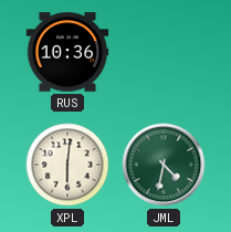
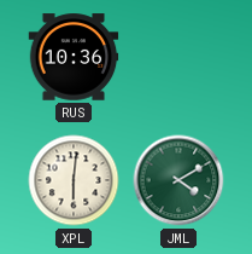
JML: 4:32 -> 4:10 (178, 180)
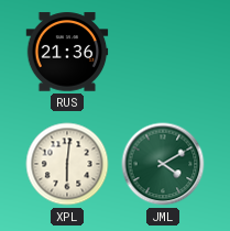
RUS: 10:36 -> 21:36 (67, 52)
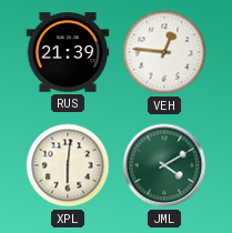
RUS: 21:36 -> 21:39 (68, 52)
VEH: none -> 12:46 (164, 52)
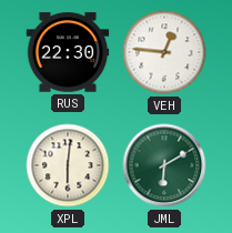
RUS: 21:39 -> 22:30 (68, 52)
JML: 4:10 -> 6:10 (164, 165)
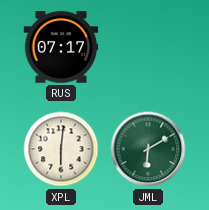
RUS: 22:30 -> 07:17 (61, 47)
VEH: 12:46 -> none (164, 52)
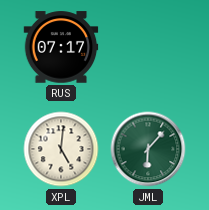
XPL: 6:01 -> 5:01 (61, 149)
JML: 6:10 -> 6:07 (148, 149)
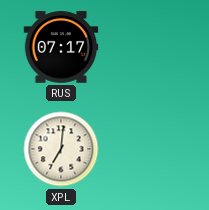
XPL: 5:01 -> 7:01 (61, 149)
JML: 6:07 -> none (148, 149)
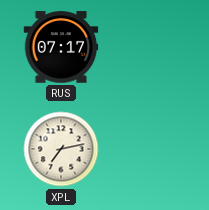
XPL: 7:01 -> 7:13 (61, 149)
